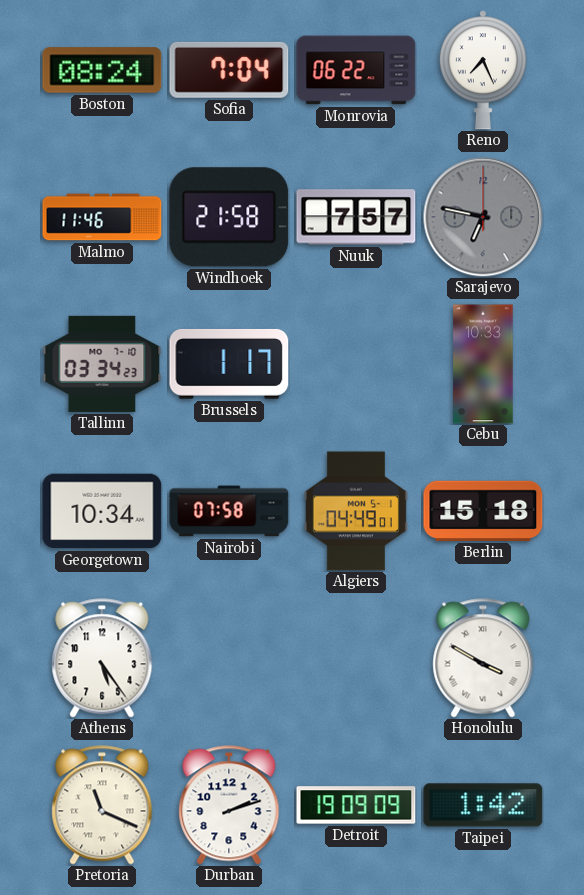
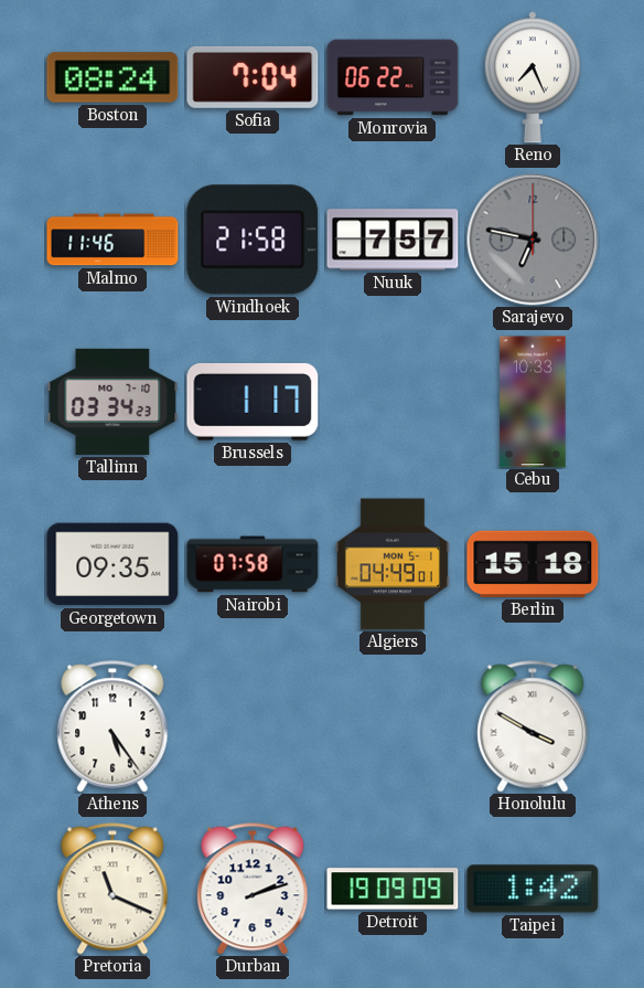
Georgetown: 10:34 -> 09:35 (112, 564)
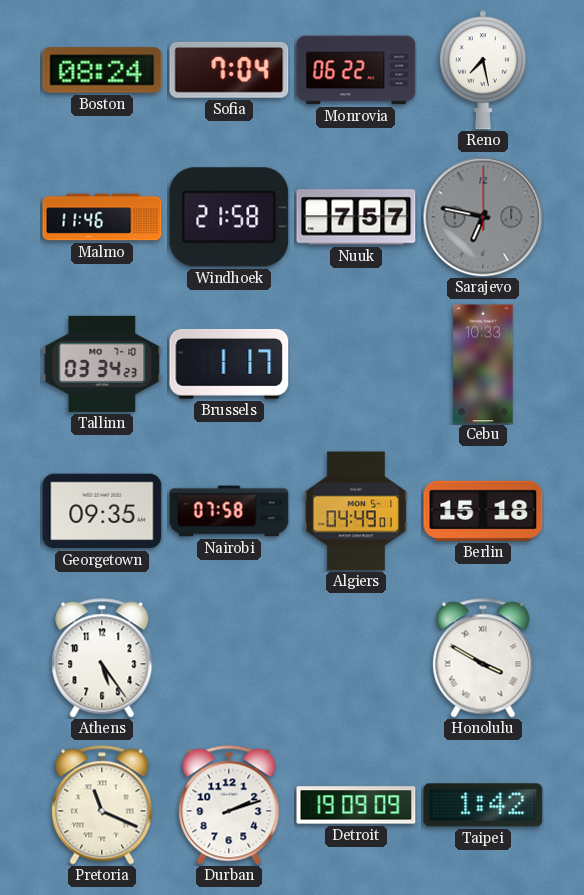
Reno: 7:26 -> 7:28 (483, 70)
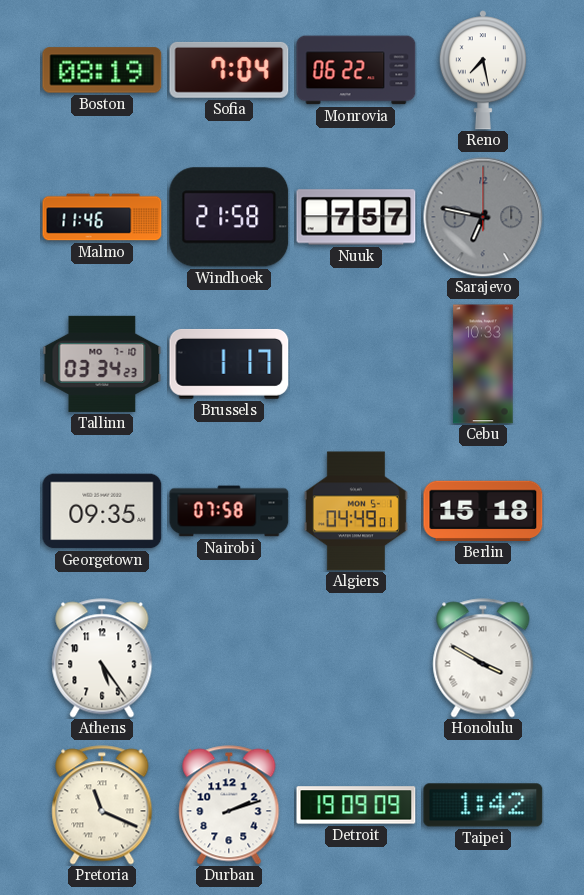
Boston: 08:24 -> 08:19 (102, 70)
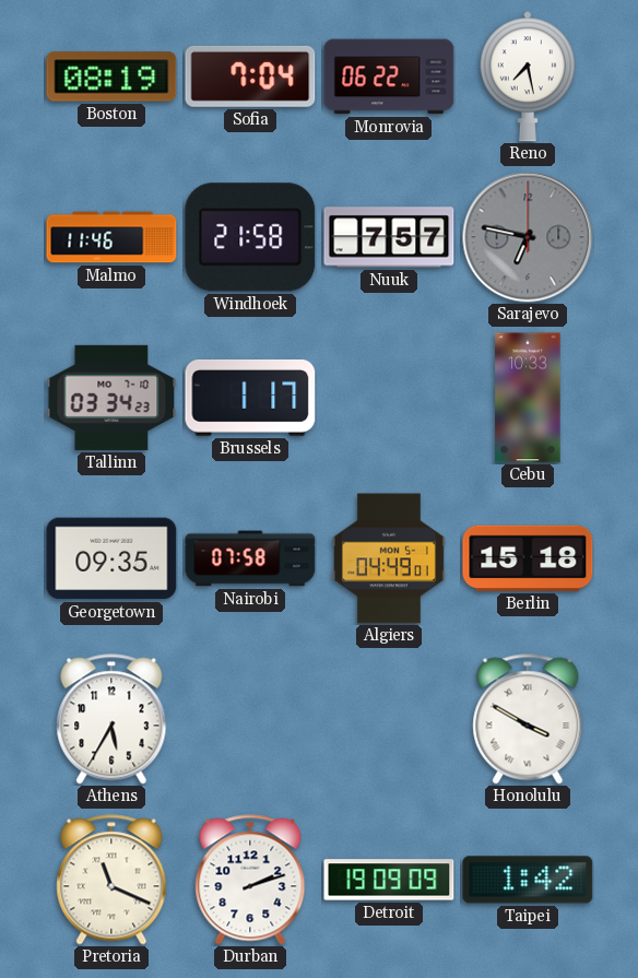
Athens: 5:24 -> 5:35 (111, 719)
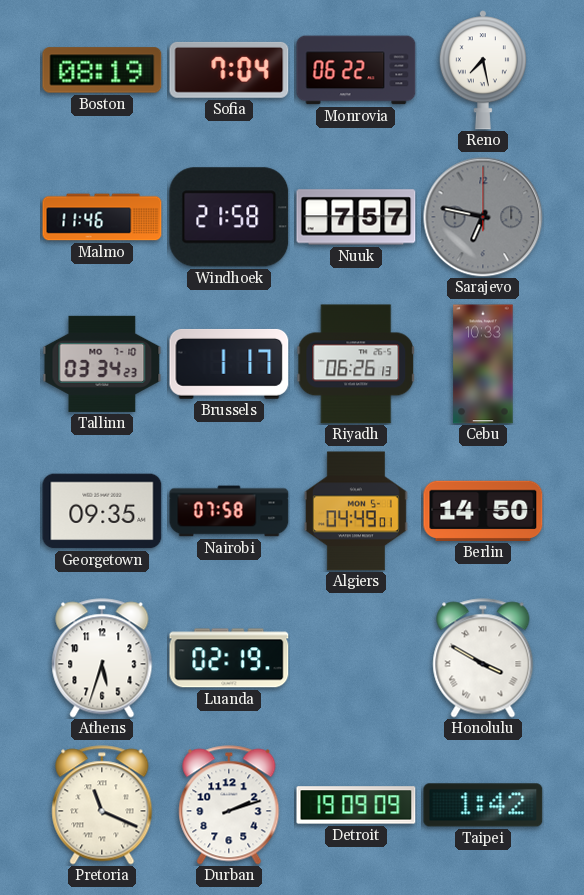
Riyadh: none -> 06:26 (356, 364)
Berlin: 15:18 -> 14:50 (483, 511)
Athens: 5:35 -> 5:33 (102, 658)
Luanda: none -> 02:19 (229, 658)
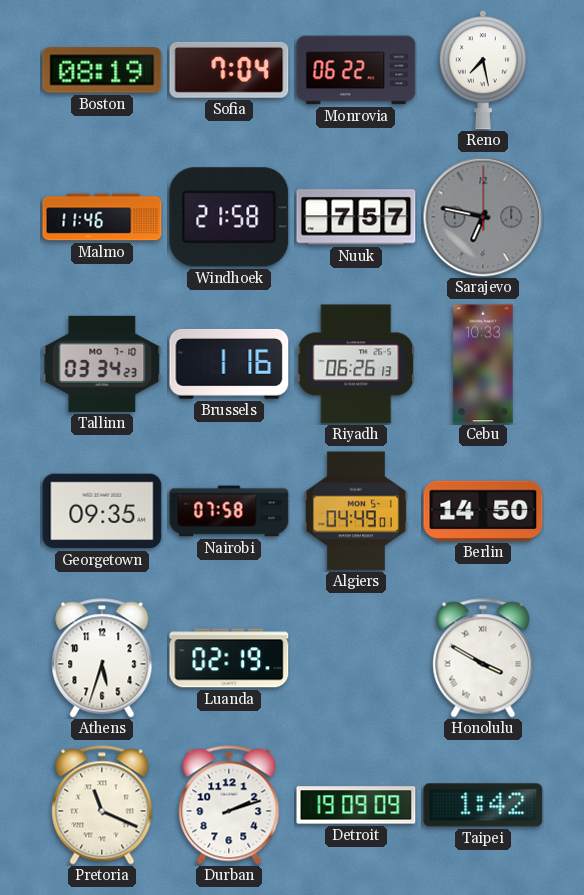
Brussels: 1:17 -> 1:16 (229, 364)
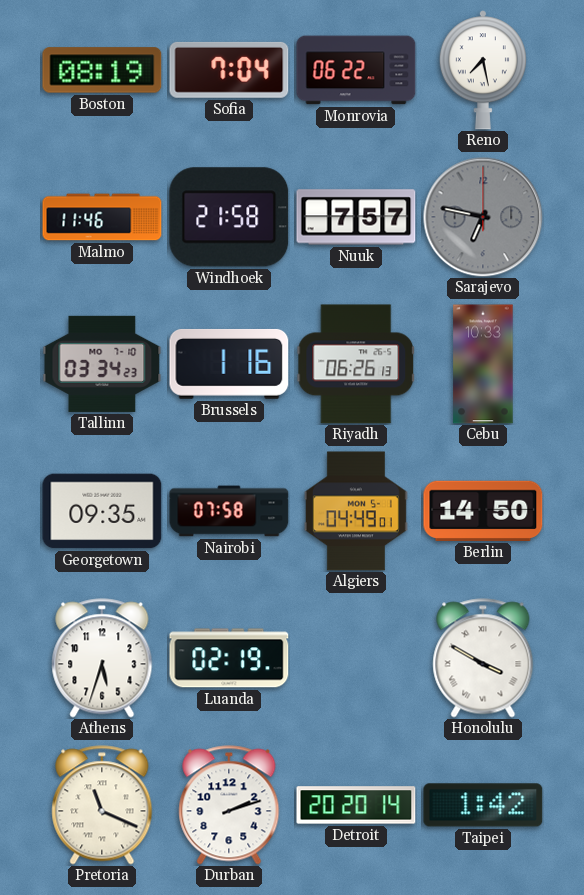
Detroit: 19:09 -> 20:20 (356, 805)
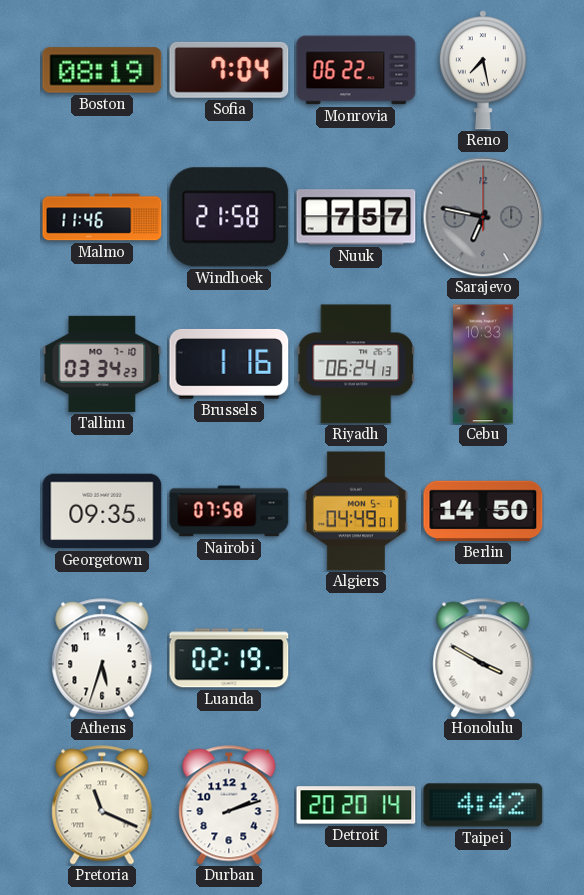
Riyadh: 06:26 -> 06:24 (356, 364)
Taipei: 1:42 -> 4:42 (483, 805)
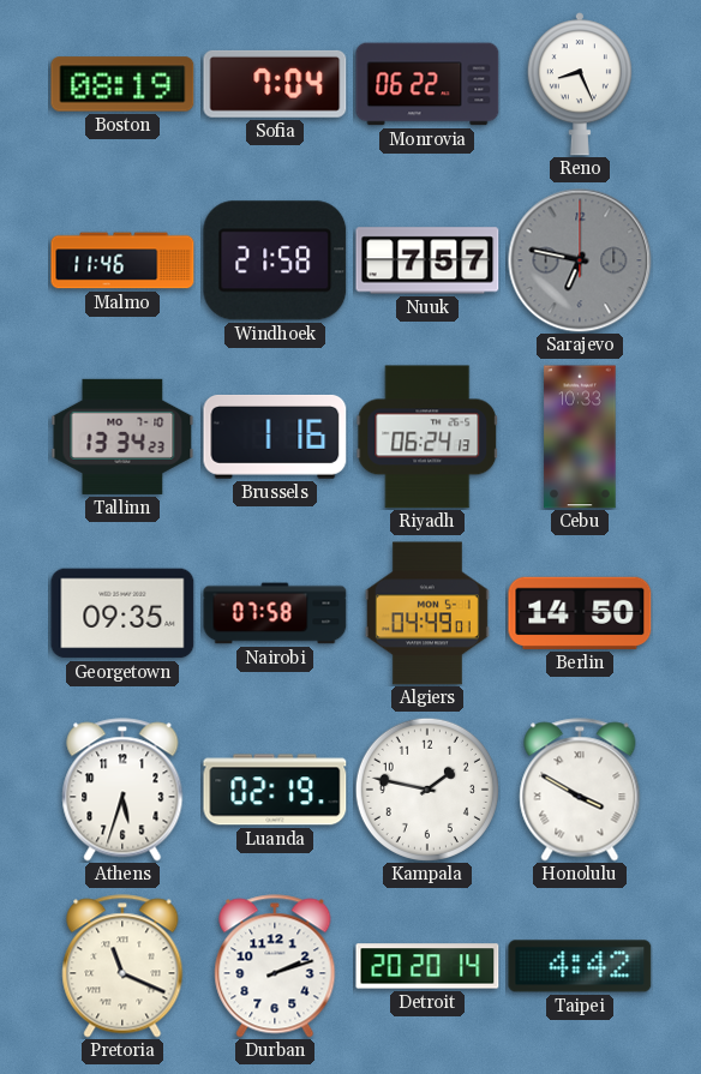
Reno: 7:28 -> 8:26 (580, 84)
Tallinn: 03:34 -> 13:34 (122, 437)
Kampala: none -> 1:47 (427, 790)
